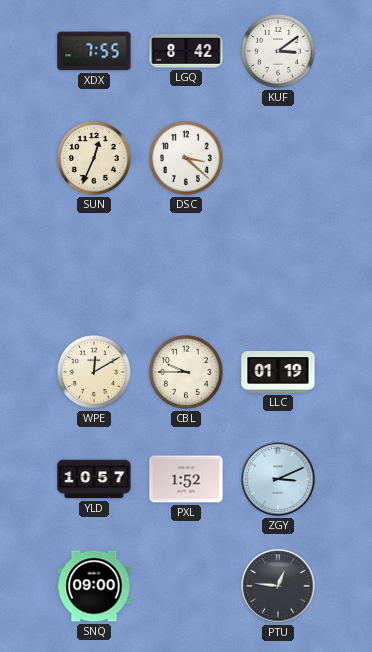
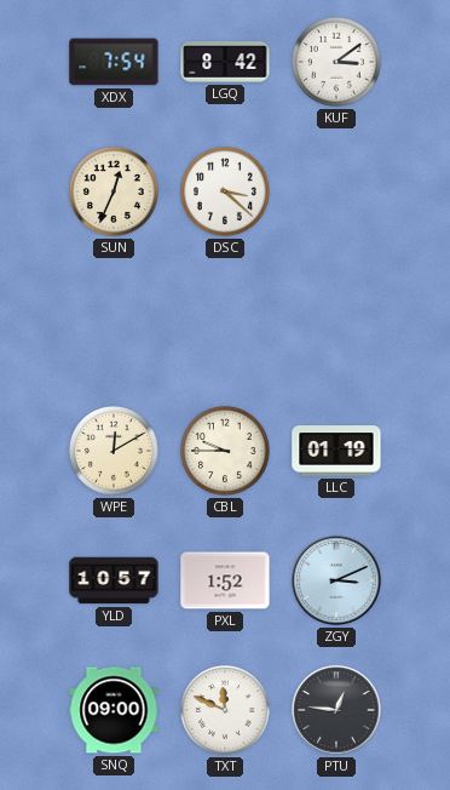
XDX: 7:55 -> 7:54 (114, 62)
TXT: none -> 11:49 (225, 710)
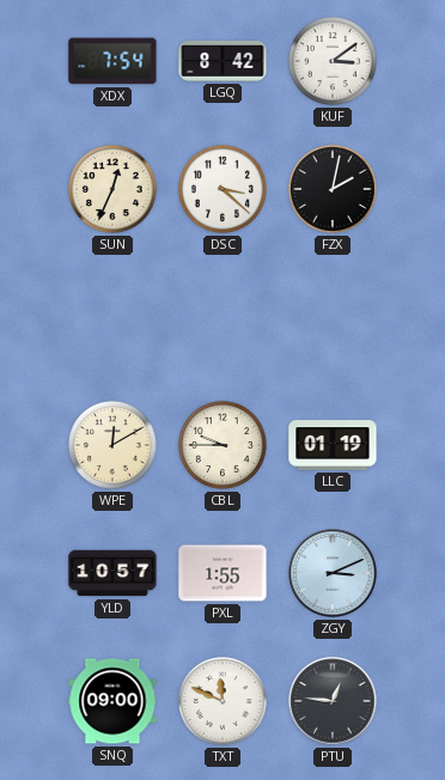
FZX: none -> 2:02 (333, 189)
PXL: 1:52 -> 1:55 (222, 573)
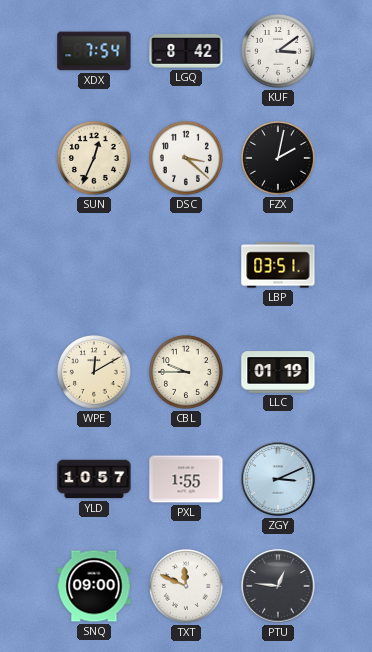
LBP: none -> 03:51 (278, 265)
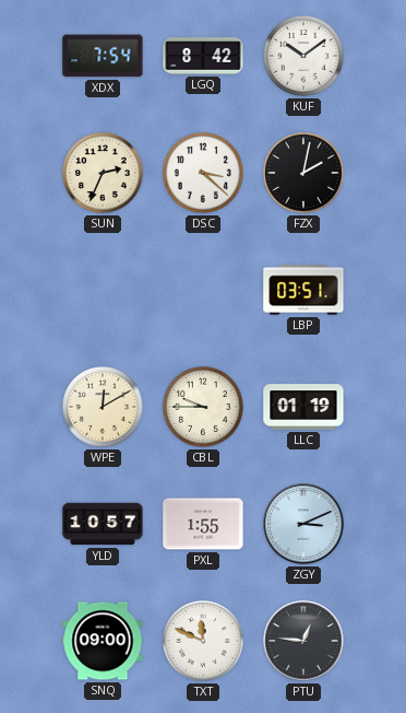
KUF: 3:09 -> 10:09 (303, 56)
SUN: 12:34 -> 2:34 (103, 173)
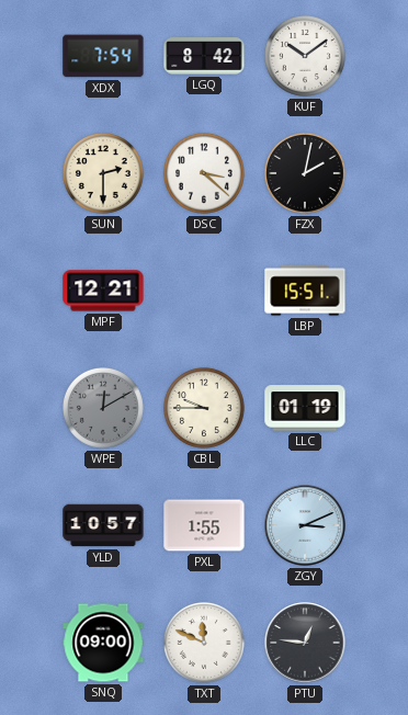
SUN: 2:34 -> 2:30 (103, 173)
MPF: none -> 12:21 (103, 291)
LBP: 03:51 -> 15:51 (305, 291)
WPE dial: cream -> grey (103, 408)
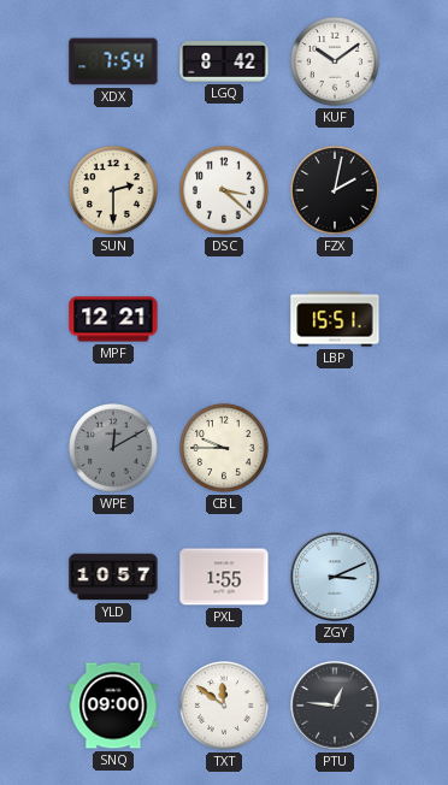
LLC: 01:19 -> none (305, 408)
TXT: 11:49 -> 11:51 (224, 706)
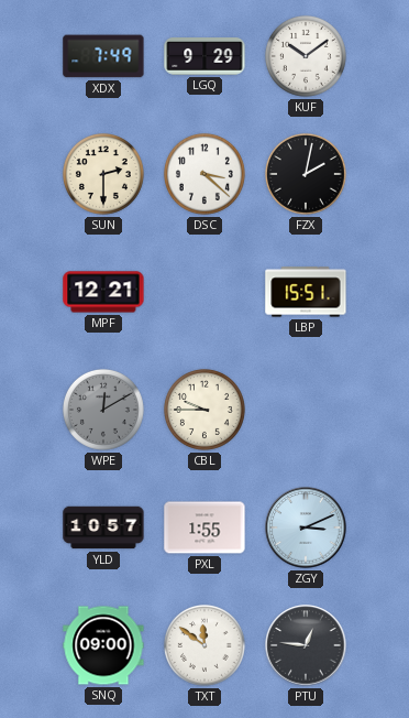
XDX: 7:54 -> 7:49 (103, 56)
LGQ: 8:42 -> 9:29 (204, 56)
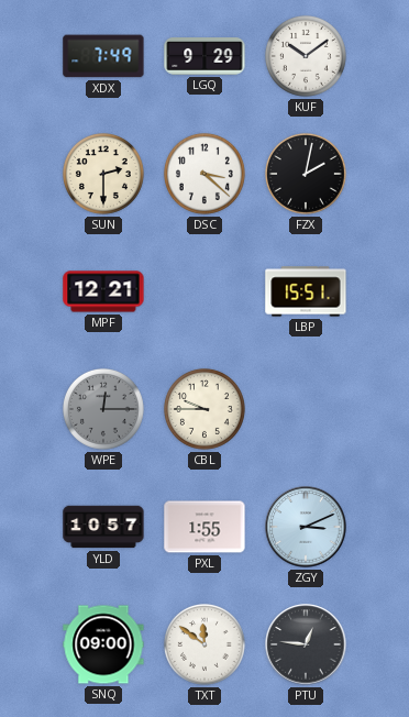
WPE: 12:10 -> 12:15 (103, 409)
